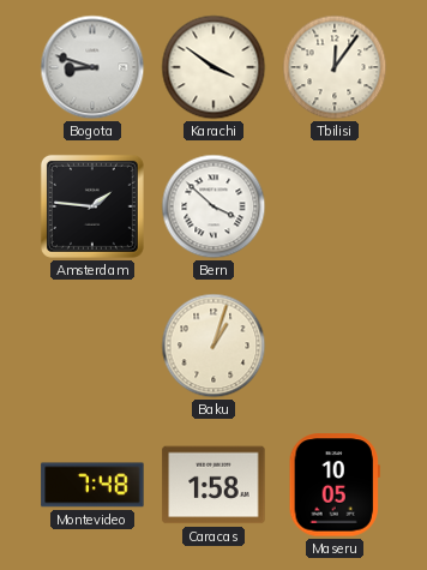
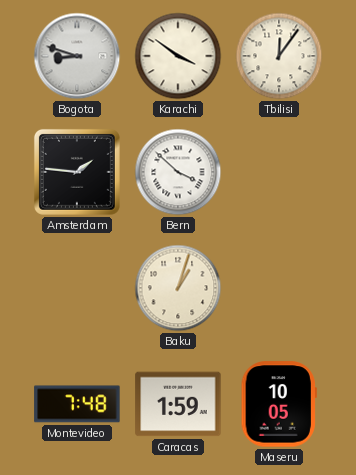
Caracas: 1:58 -> 1:59 (178, 404)
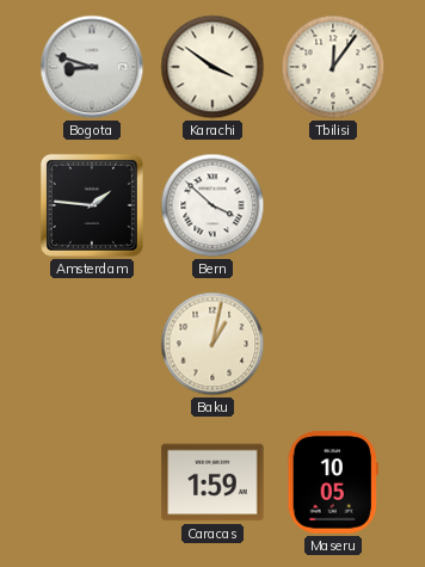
Baku: 1:03 -> 1:02 (213, 344)
Montevideo: 7:48 -> none (77, 404)
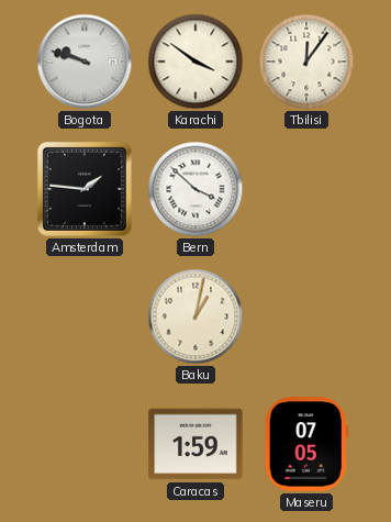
Bogota: 8:48 -> 9:48 (85, 62)
Maseru: 10:05 -> 07:05 (306, 444)
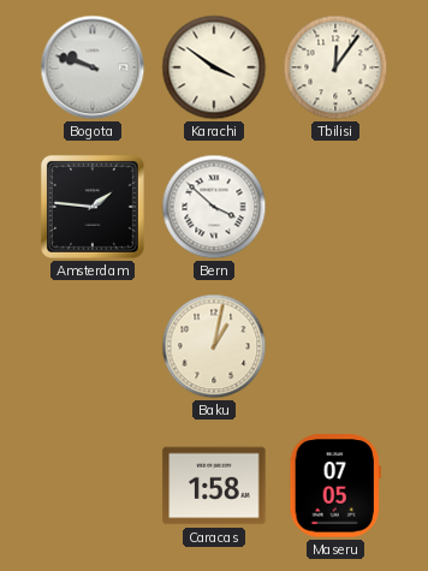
Caracas: 1:59 -> 1:58 (214, 486)
